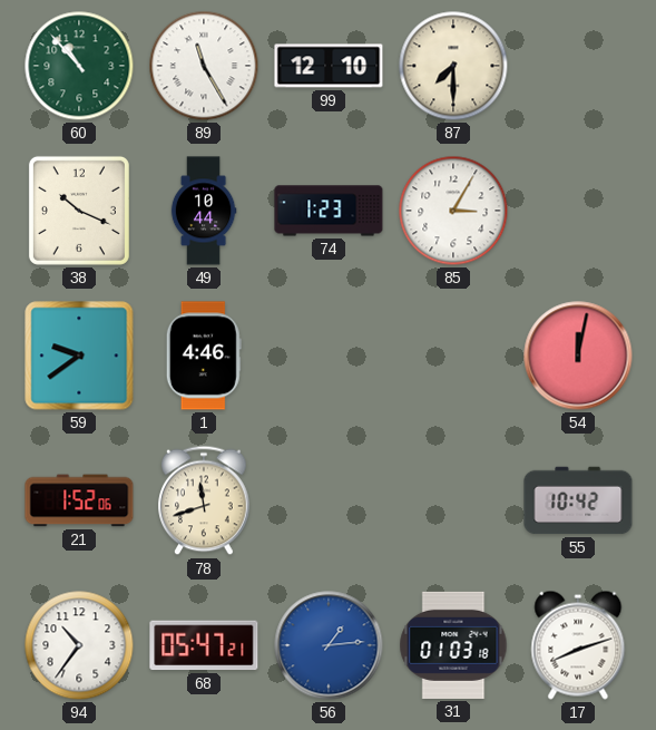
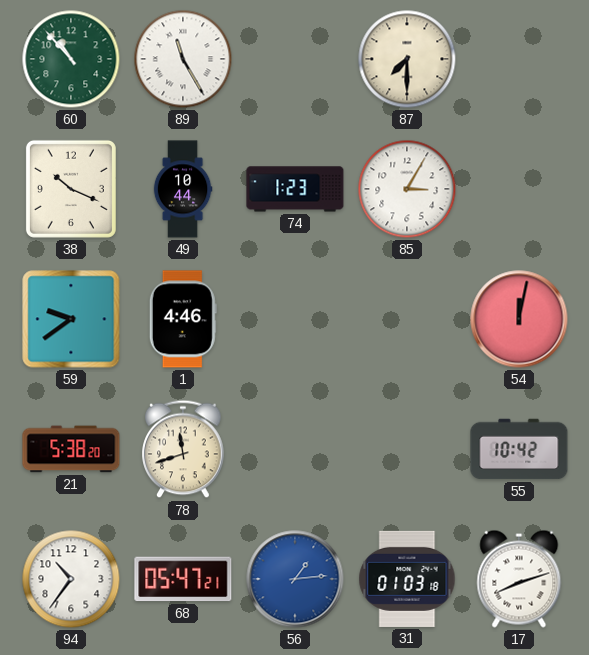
99: 12:10 -> none (329, 66)
21: 1:52 -> 5:38 (71, 449)
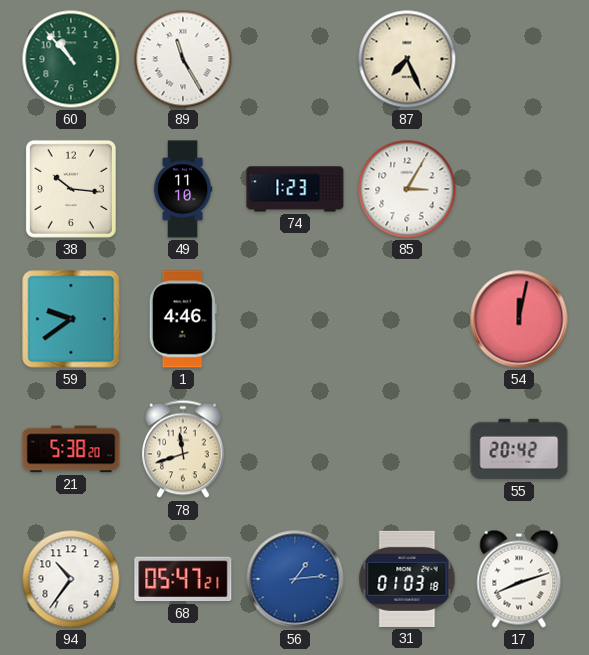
87: 7:30 -> 7:26 (407, 59)
38: 10:19 -> 10:16 (71, 189)
49: 10:44 -> 11:10 (183, 189)
55: 10:42 -> 20:42 (519, 449)
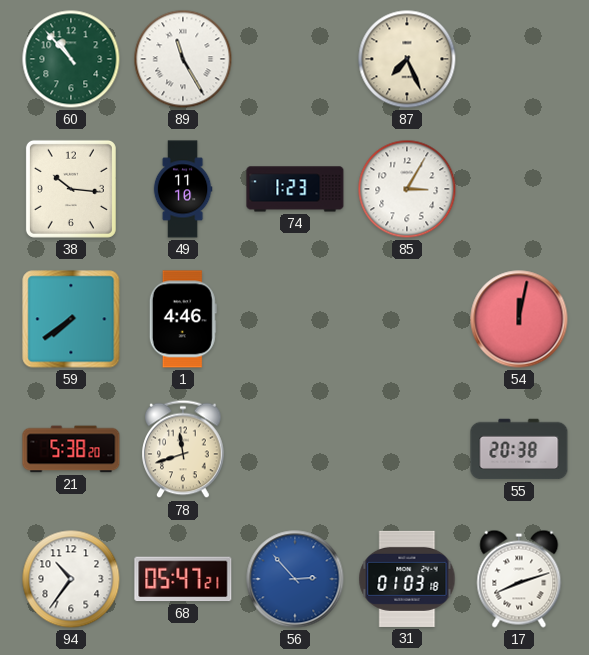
59: 9:39 -> 7:39 (71, 319)
55: 20:42 -> 20:38 (519, 449)
56: 1:14 -> 2:53 (295, 579)
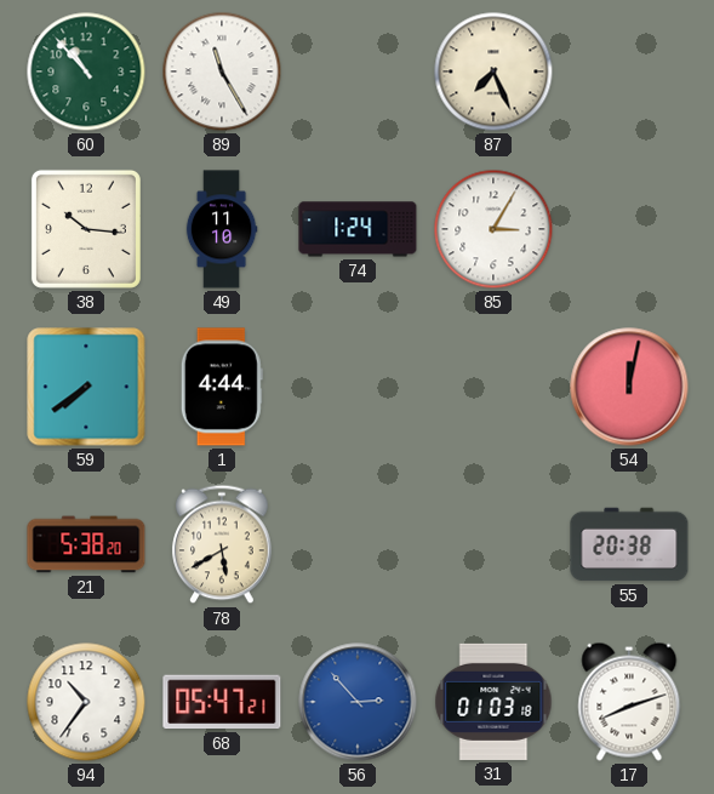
74: 1:23 -> 1:24 (358, 229)
1: 4:46 -> 4:44 (222, 387)
78: 11:42 -> 5:40 (222, 544)
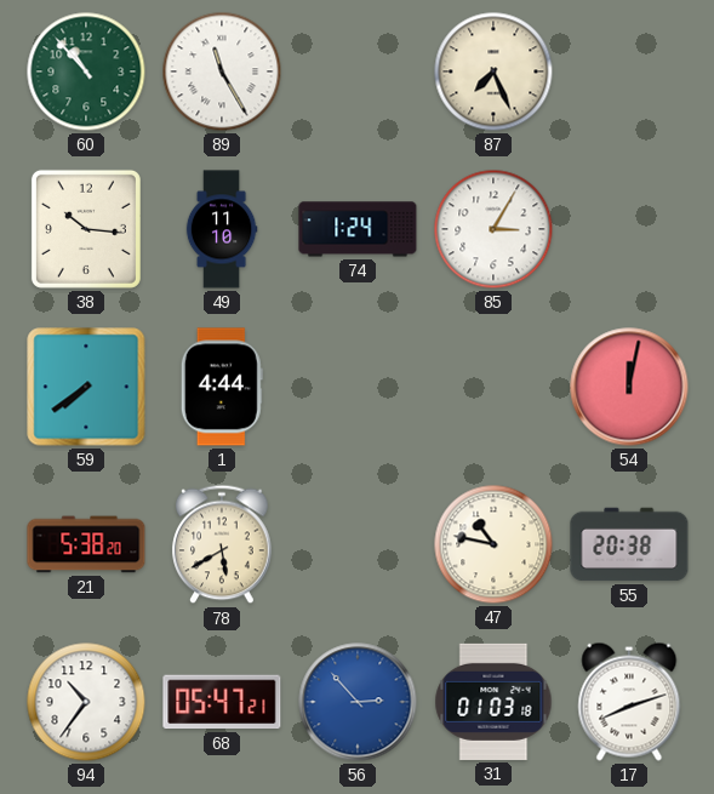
47: none -> 10:47 (493, 544)
